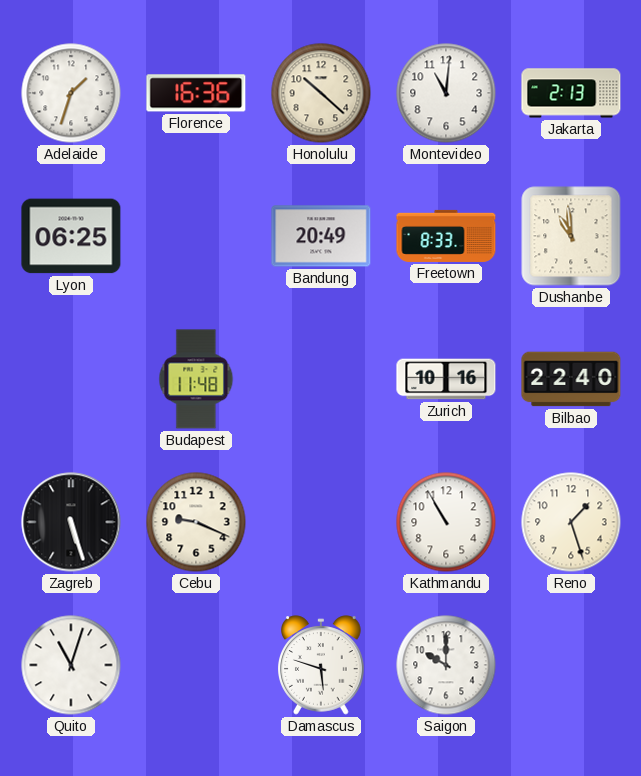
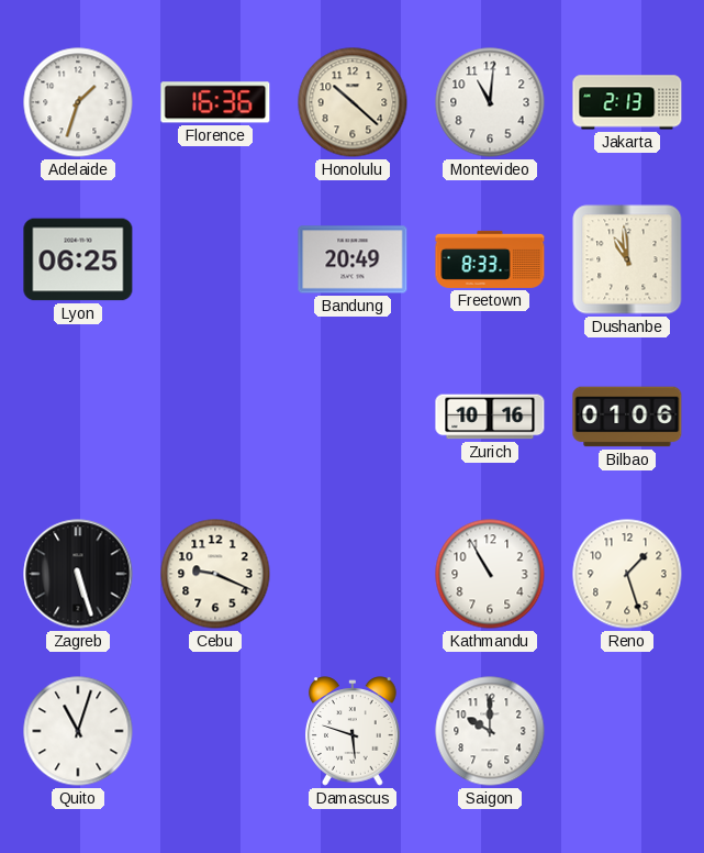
Budapest: 11:48 -> none (196, 379)
Bilbao: 22:40 -> 01:06 (627, 417)
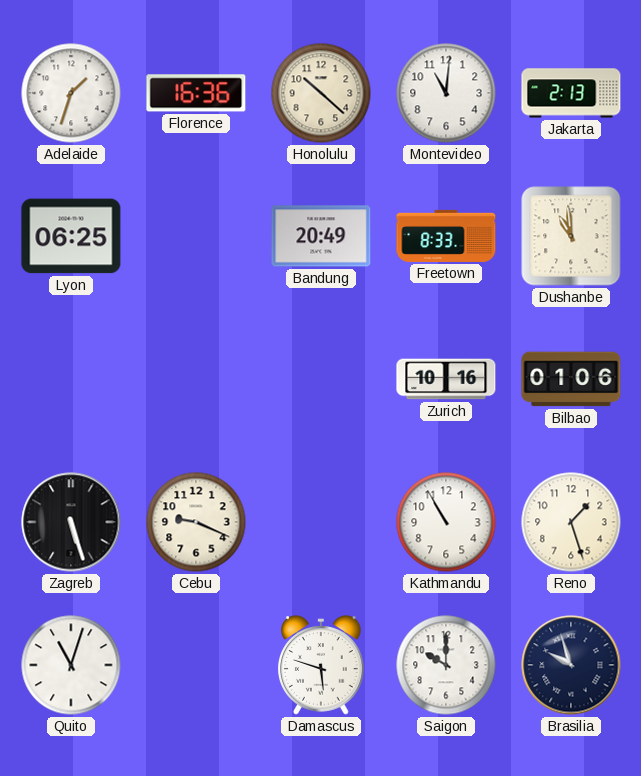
Brasilia: none -> 9:57 (571, 665)
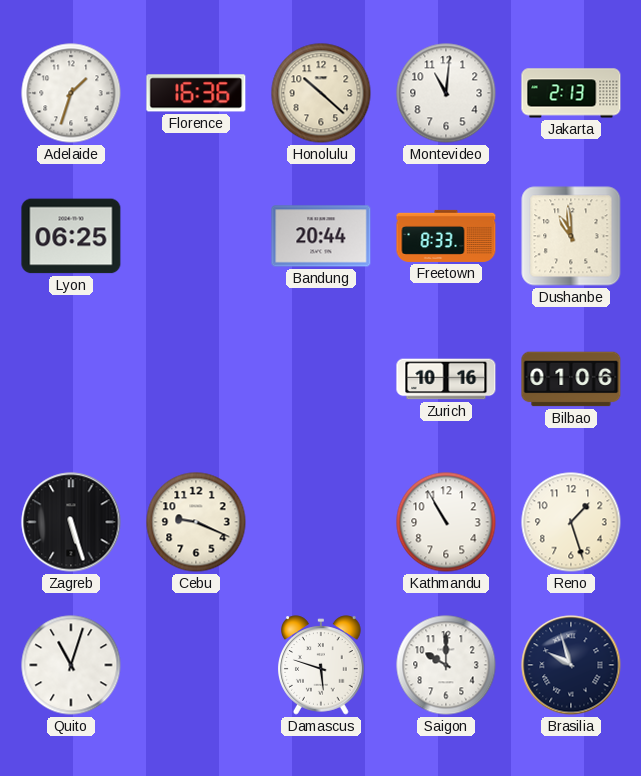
Bandung: 20:49 -> 20:44 (321, 236)
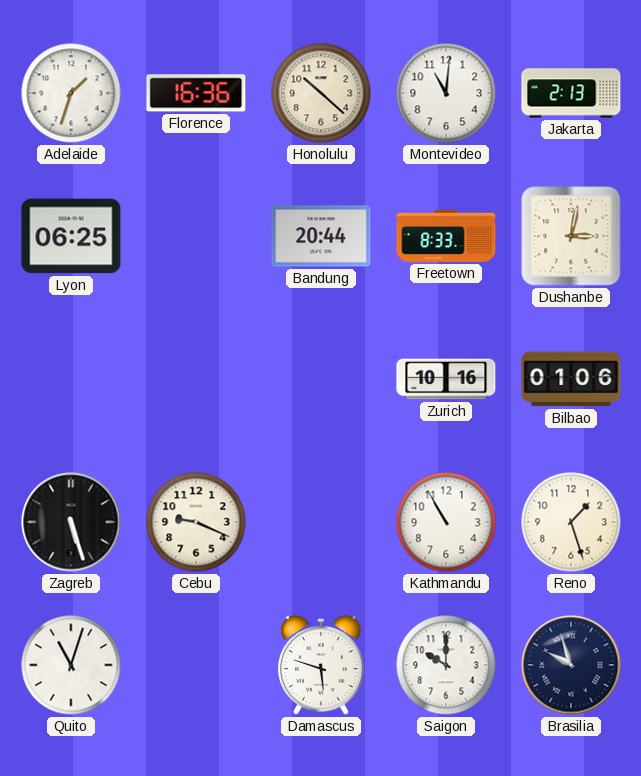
Dushanbe: 10:59 -> 3:02 (571, 236)
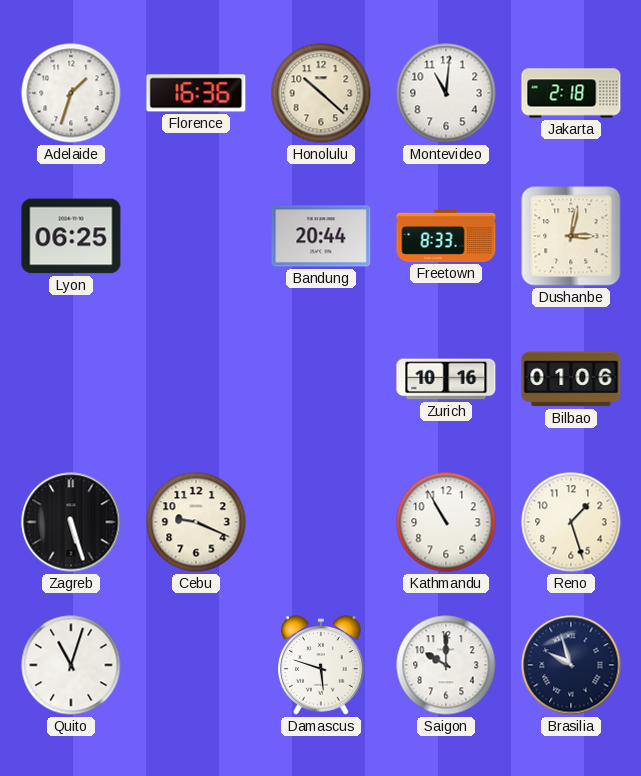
Jakarta: 2:13 -> 2:18 (571, 93)
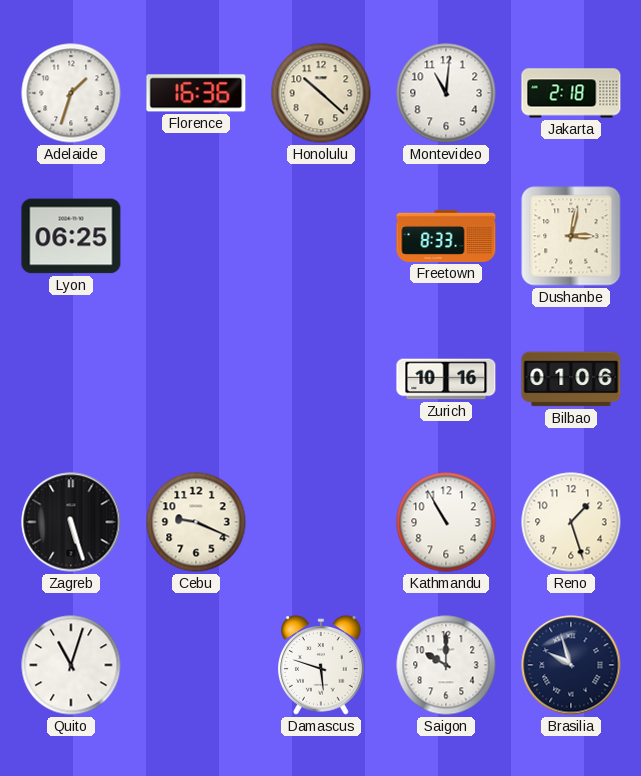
Bandung: 20:44 -> none (321, 236)
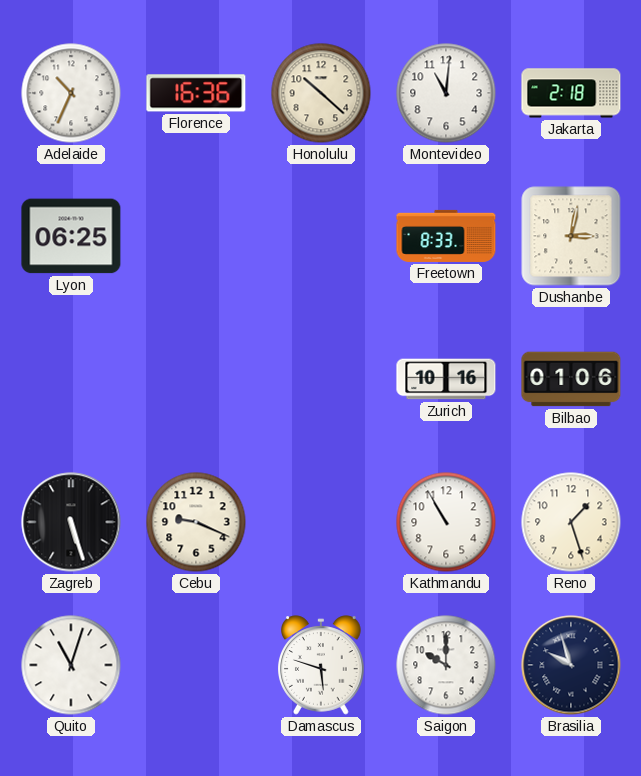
Adelaide: 1:33 -> 10:34 (71, 93)
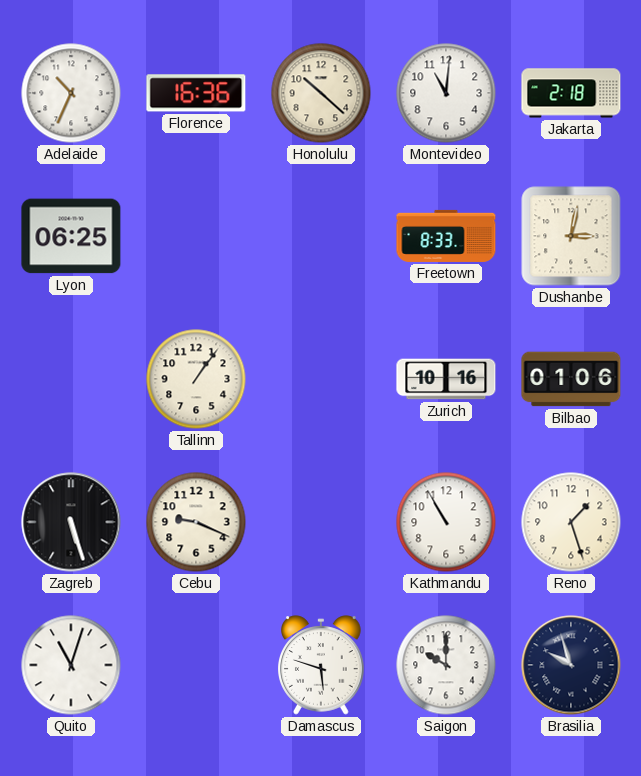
Tallinn: none -> 1:06 (196, 379)
